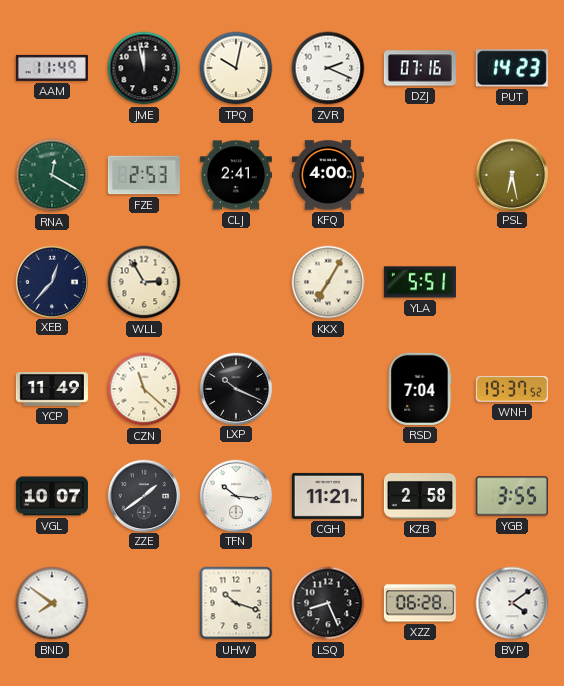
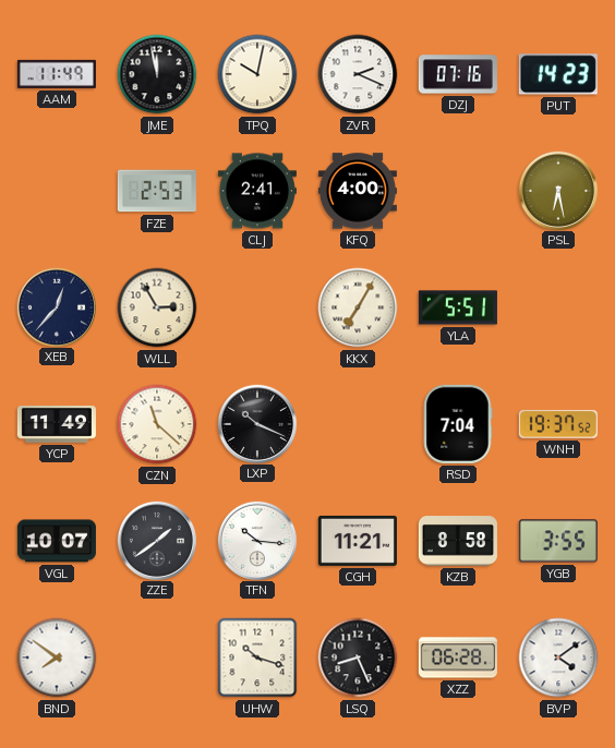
RNA: 12:20 -> none (52, 175)
KZB: 2:58 -> 8:58 (458, 541)
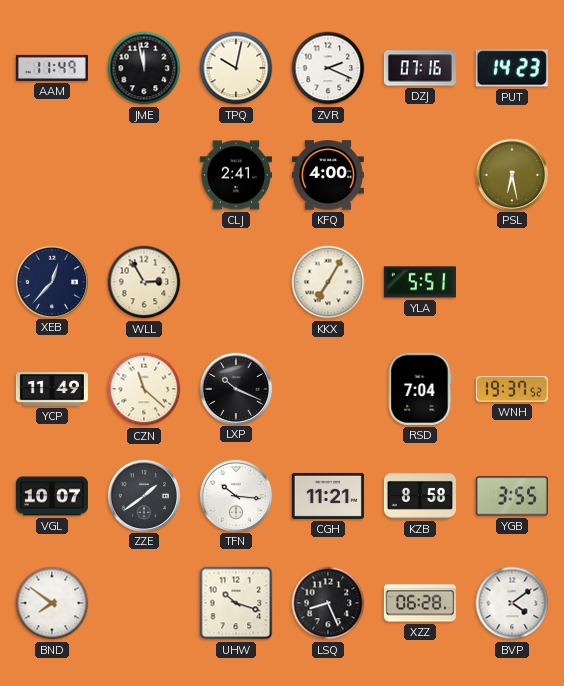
FZE: 2:53 -> none (157, 191)
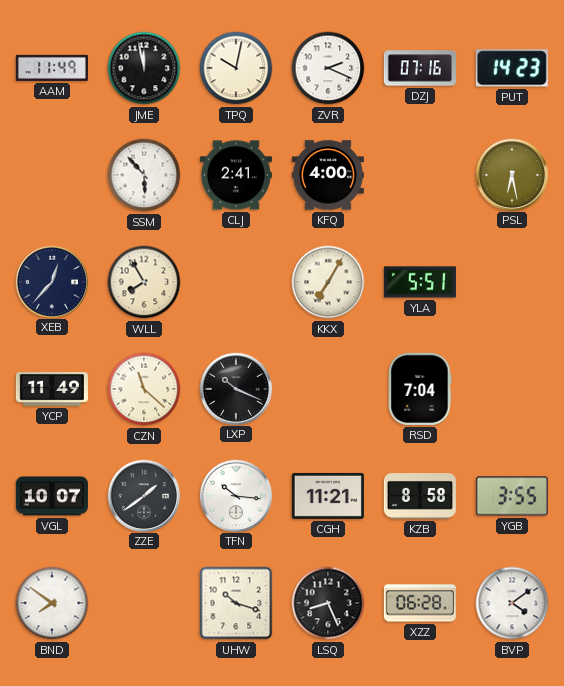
SSM: none -> 5:53 (144, 175)
WLL: 2:55 -> 7:55 (144, 282)
WNH: 19:37 -> none (512, 389)
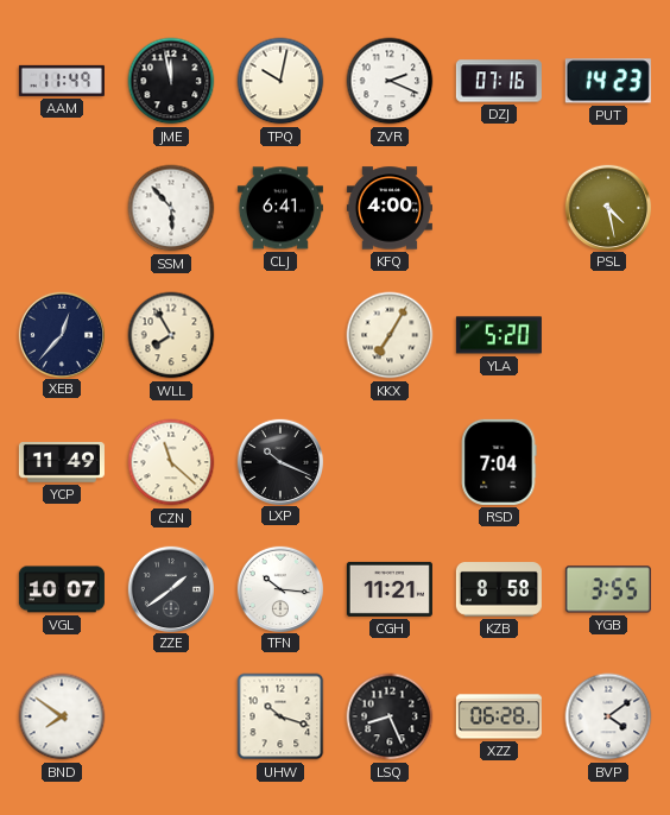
CLJ: 2:41 -> 6:41 (280, 208)
PSL: 6:28 -> 4:28 (607, 207)
YLA: 5:51 -> 5:20 (499, 335)
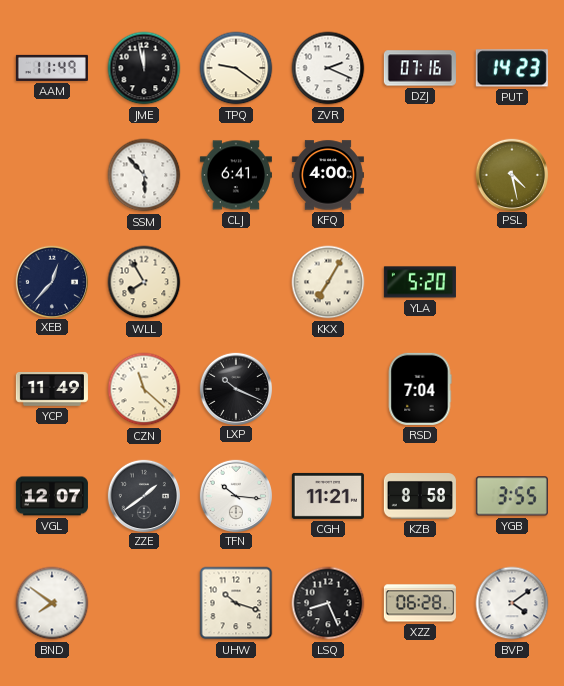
TPQ: 10:02 -> 9:21 (236, 68)
VGL: 10:07 -> 12:07 (52, 496)
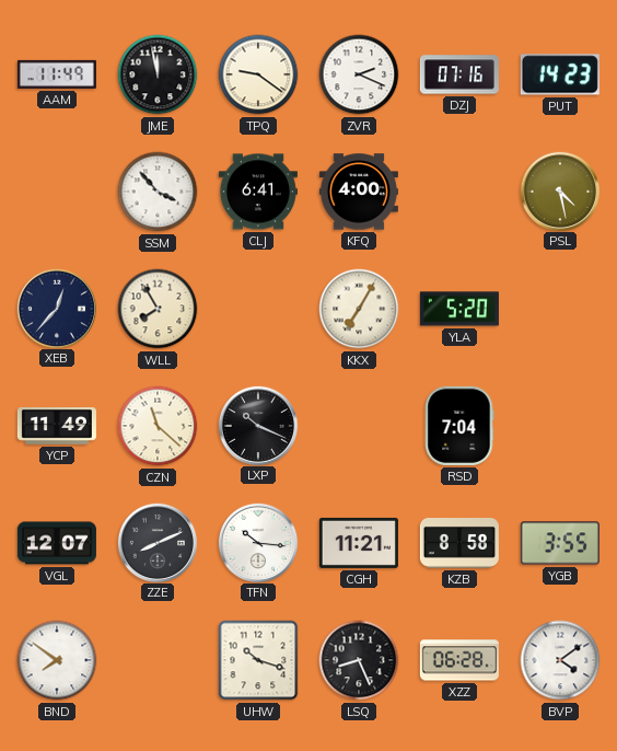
SSM: 5:53 -> 3:53 (158, 192)
ZZE: 1:39 -> 8:11 (156, 542)
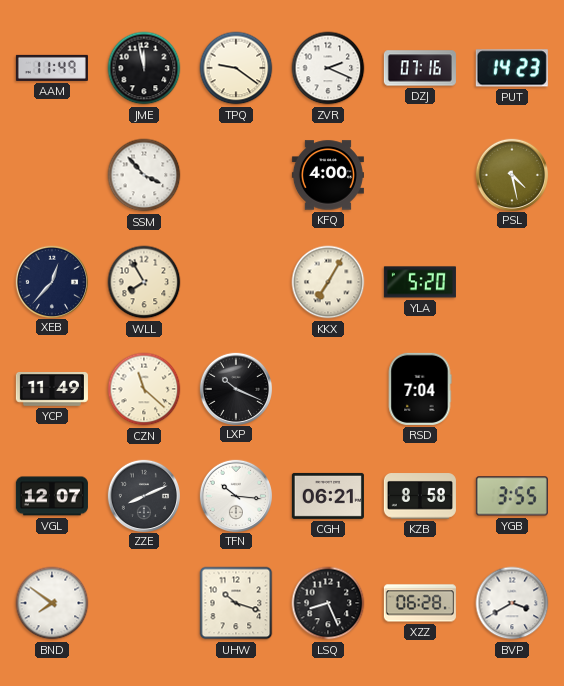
CLJ: 6:41 -> none (258, 192)
CGH: 11:21 -> 06:21 (328, 496)
BVP: 4:09 -> 3:40 (512, 603)
